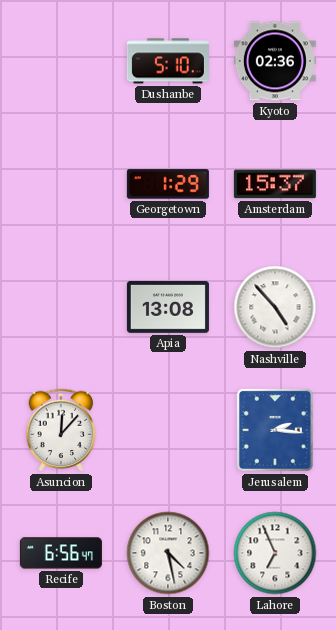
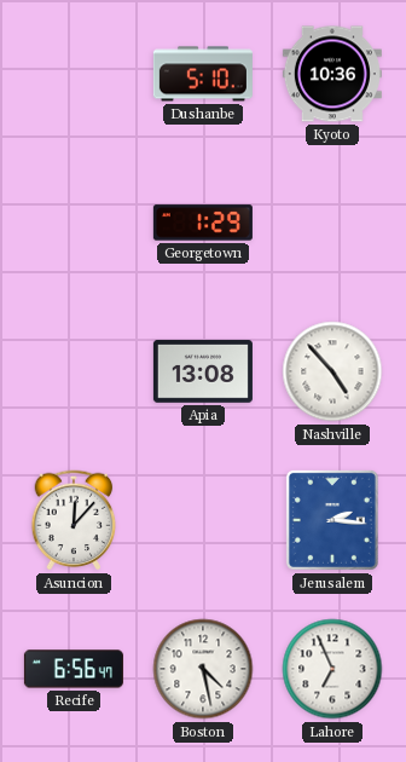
Kyoto: 02:36 -> 10:36 (332, 74)
Amsterdam: 15:37 -> none (275, 184)
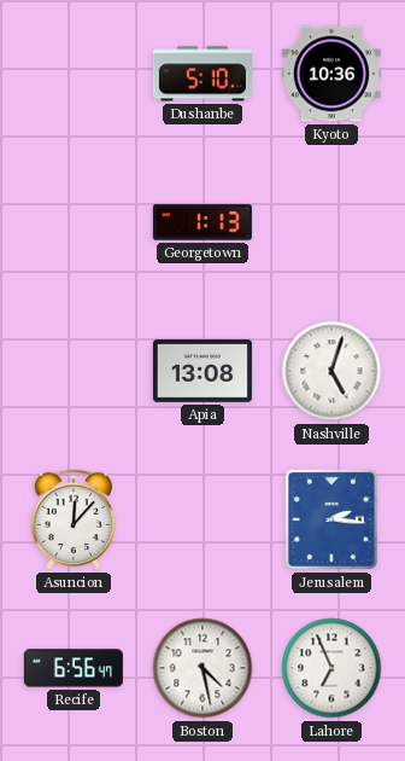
Georgetown: 1:29 -> 1:13 (202, 222)
Nashville: 4:53 -> 5:03 (331, 371)
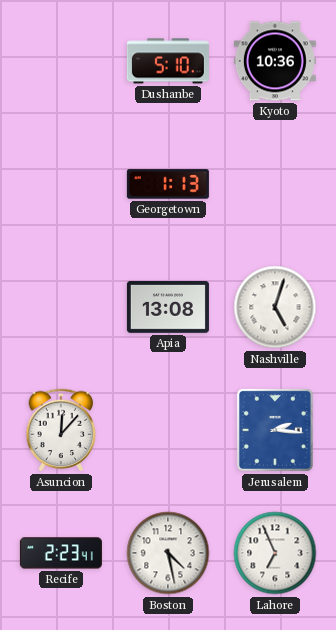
Recife: 6:56 -> 2:23 (61, 553)
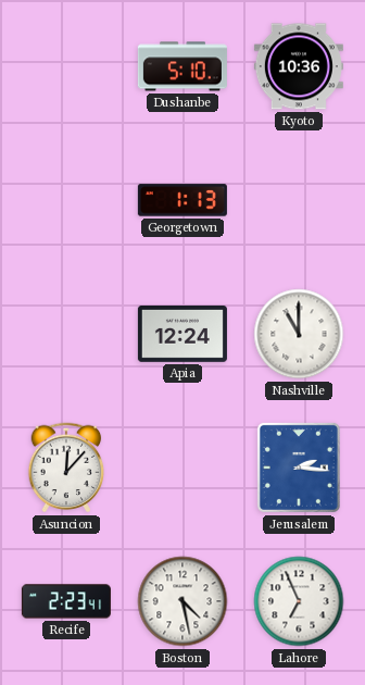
Apia: 13:08 -> 12:24 (182, 335)
Nashville: 5:03 -> 11:00 (299, 334)
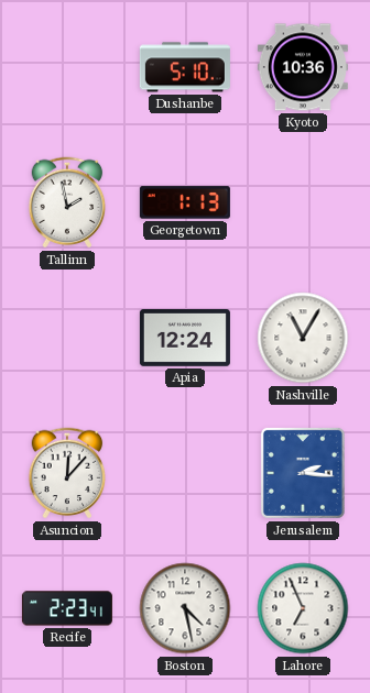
Tallinn: none -> 1:58 (67, 202)
Nashville: 11:00 -> 11:05 (303, 338)
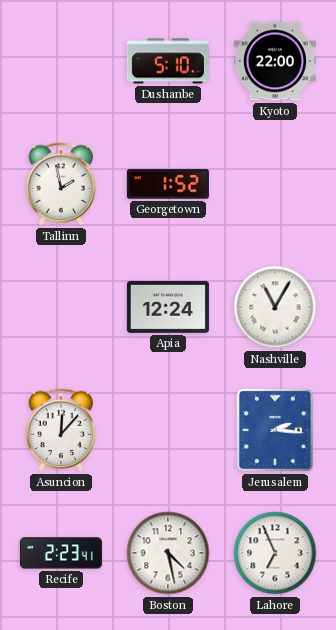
Kyoto: 10:36 -> 22:00 (275, 61)
Georgetown: 1:13 -> 1:52 (168, 184)
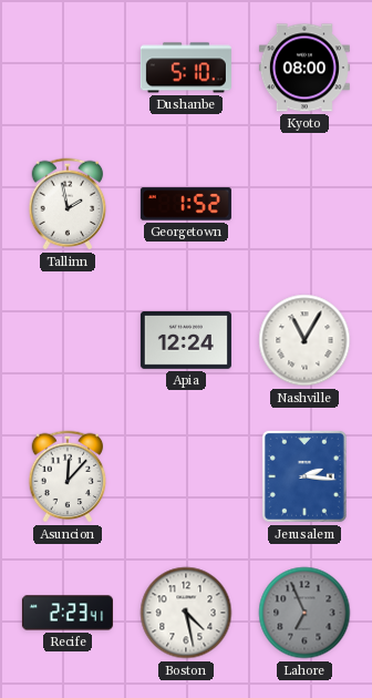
Kyoto: 22:00 -> 08:00 (304, 68)
Lahore dial: white -> grey (304, 613)
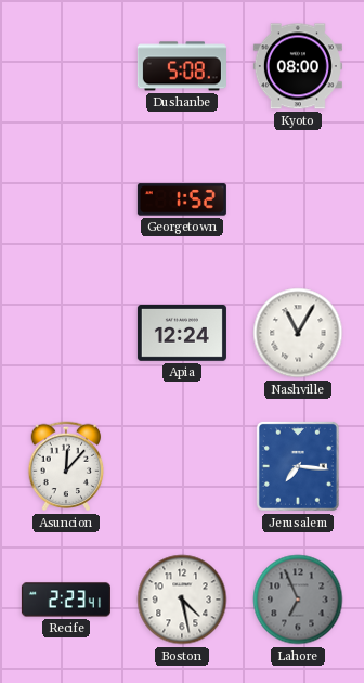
Dushanbe: 5:10 -> 5:08 (182, 66)
Tallinn: 1:58 -> none (68, 204)
Jerusalem: 2:16 -> 7:16 (298, 466)
